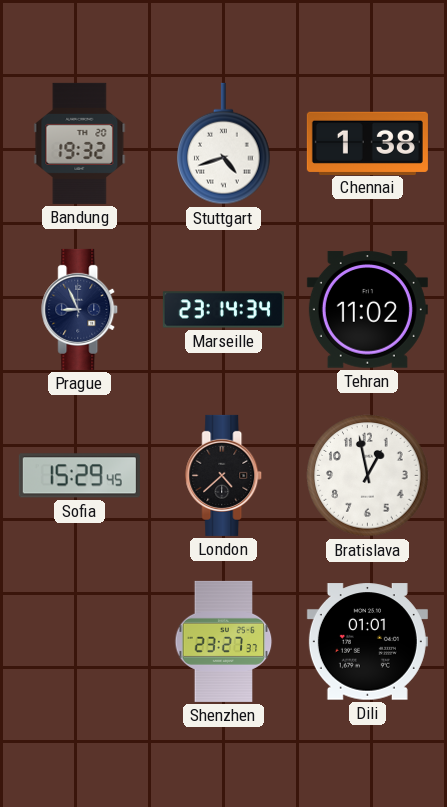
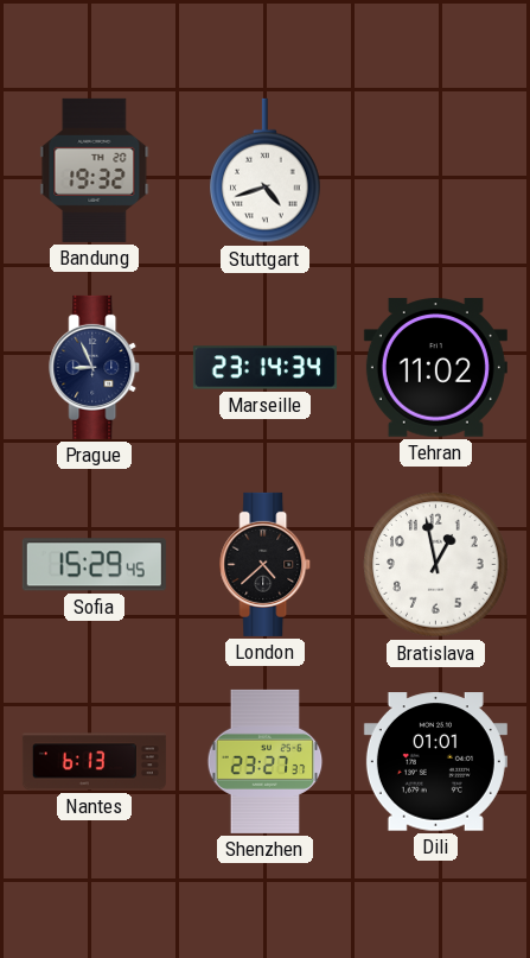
Chennai: 1:38 -> none (367, 143)
Nantes: none -> 6:13 (94, 762)
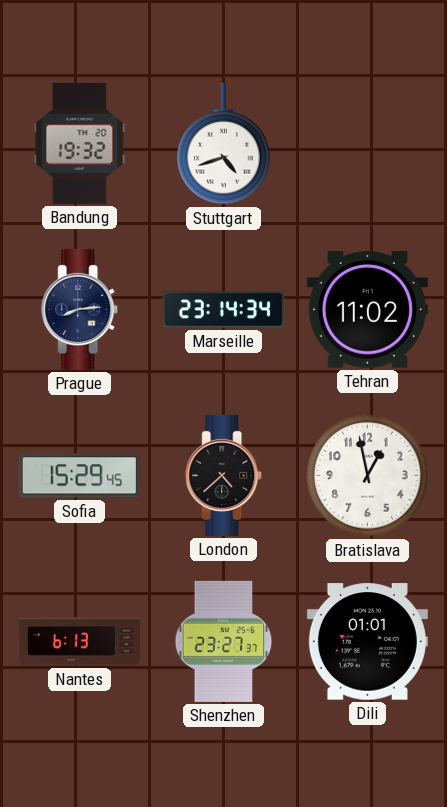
Prague: 8:56 -> 8:14 (80, 309)
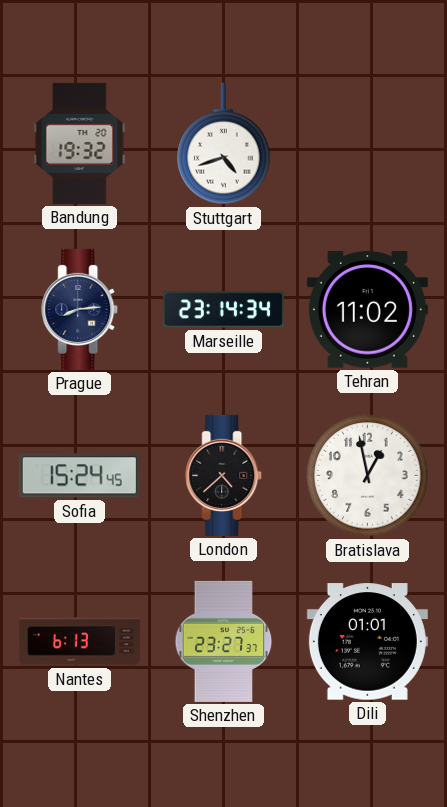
Sofia: 15:29 -> 15:24 (79, 476)
